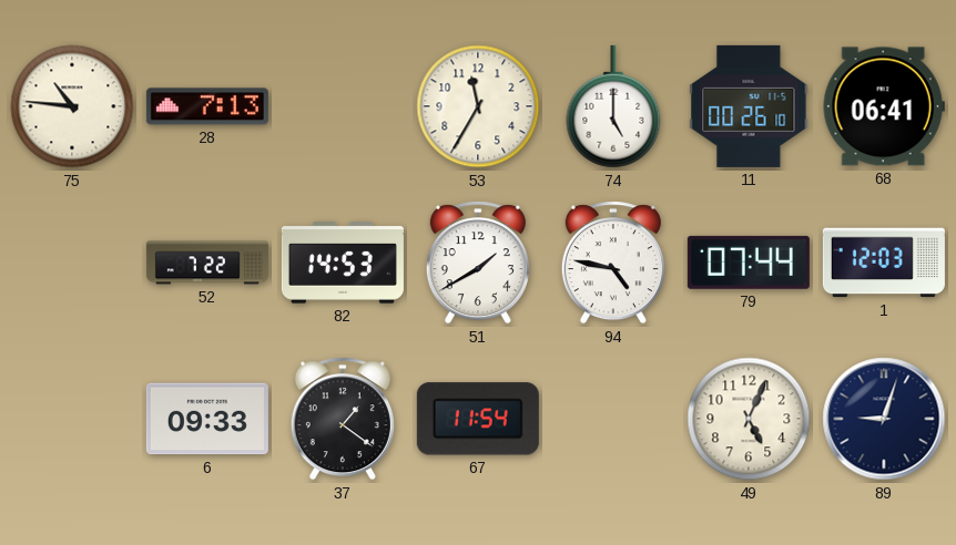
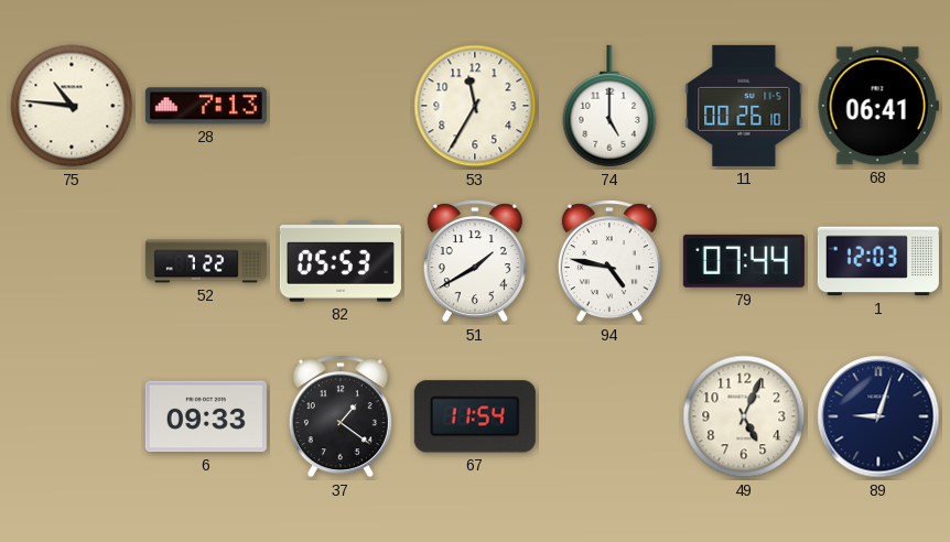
82: 14:53 -> 05:53 (341, 261)
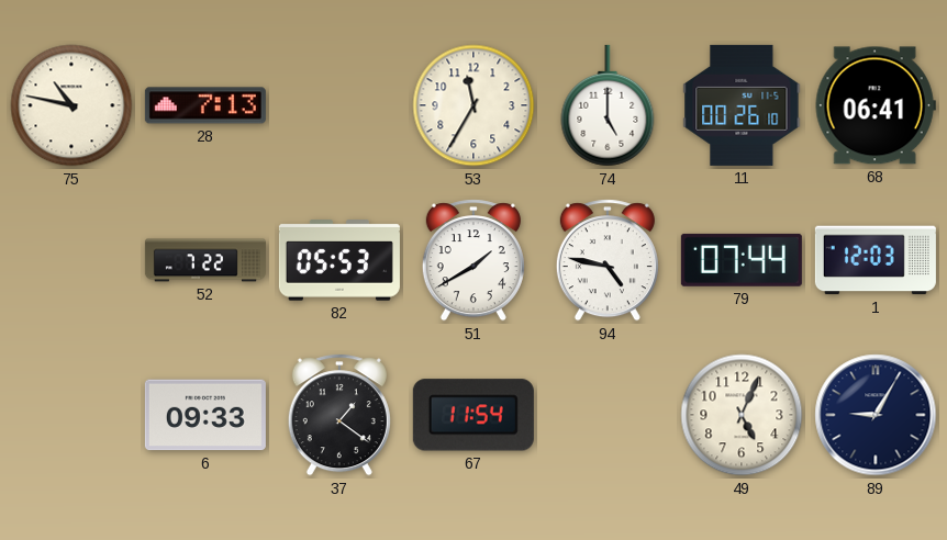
75: 10:46 -> 10:47 (71, 105)
89: 9:03 -> 9:05 (876, 415)
